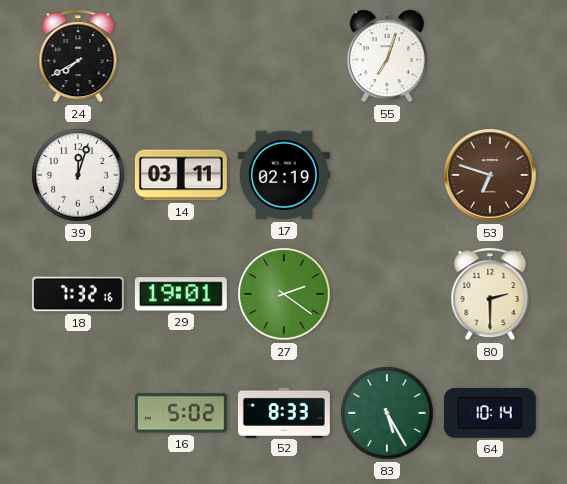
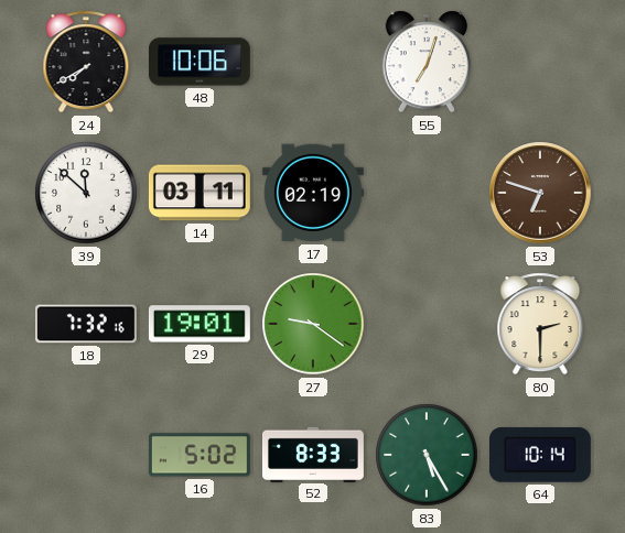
48: none -> 10:06 (200, 62)
39: 12:03 -> 11:52 (86, 193)
27: 2:21 -> 9:21 (313, 324)
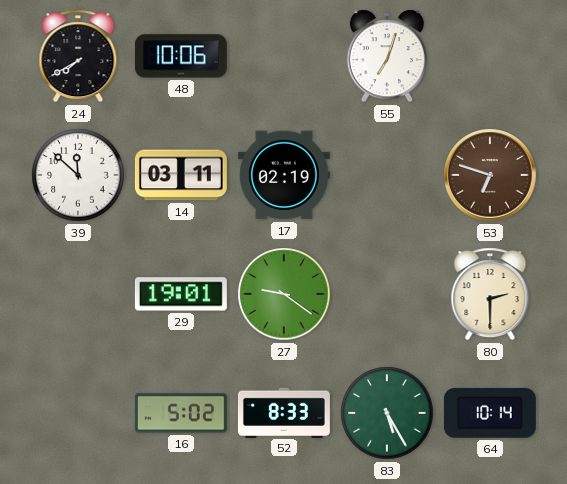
18: 7:32 -> none (86, 324)
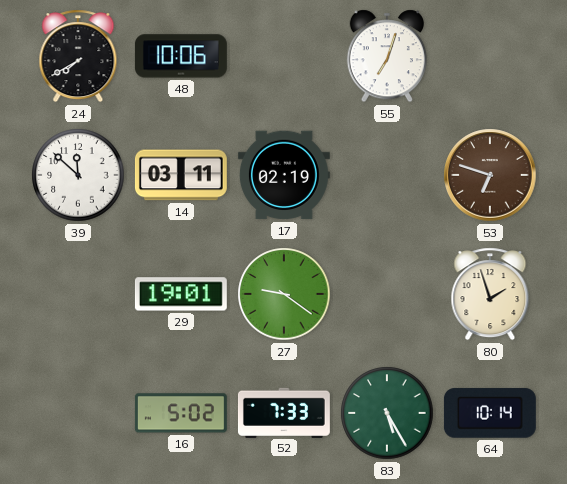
80: 2:30 -> 1:57 (490, 294)
52: 8:33 -> 7:33 (284, 412)
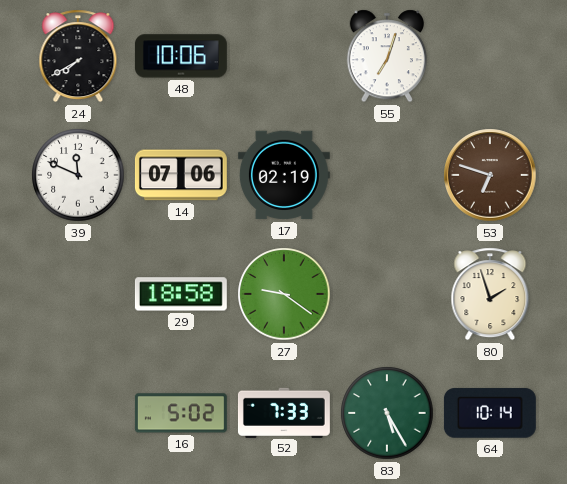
39: 11:52 -> 11:49 (78, 175)
14: 03:11 -> 07:06 (181, 175)
29: 19:01 -> 18:58 (181, 294)
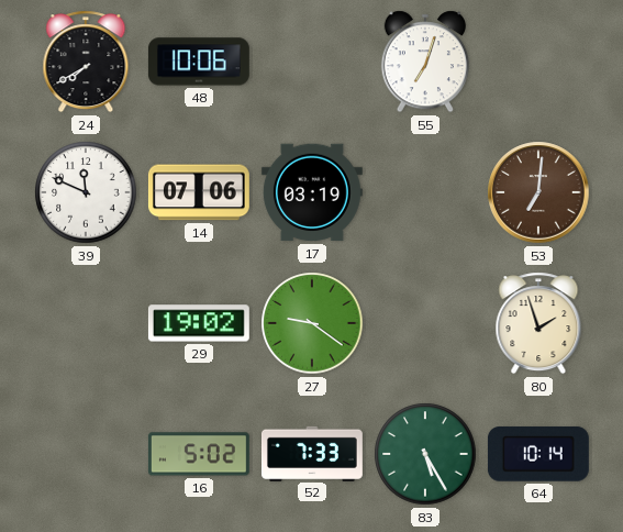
17: 02:19 -> 03:19 (312, 192)
53: 6:48 -> 7:01 (538, 192)
29: 18:58 -> 19:02 (199, 323)
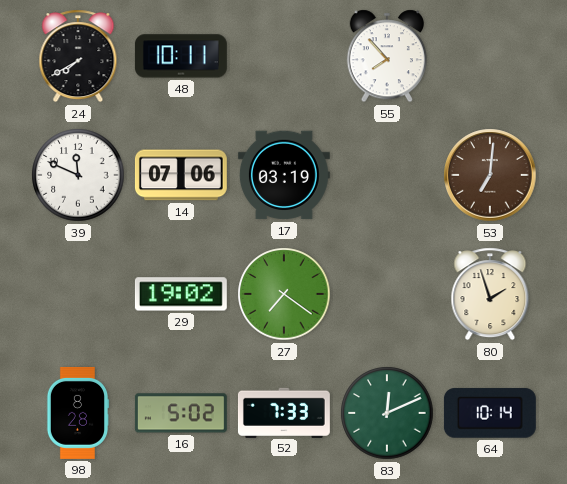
48: 10:06 -> 10:11 (181, 56)
55: 7:03 -> 7:53 (386, 56)
27: 9:21 -> 7:21 (284, 294)
98: none -> 8:28 (78, 413)
83: 5:25 -> 12:11 (387, 413)
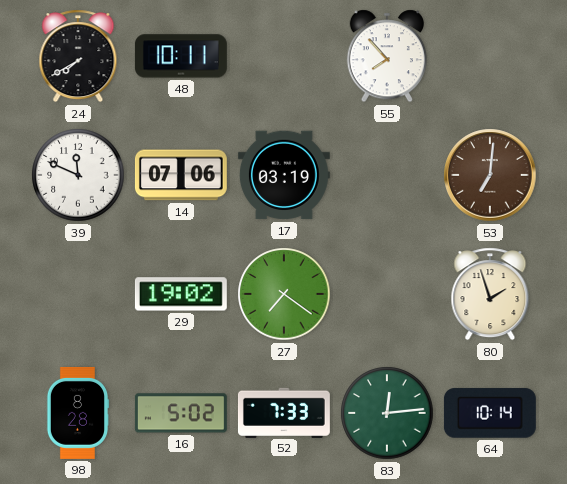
83: 12:11 -> 12:14 (387, 413)
